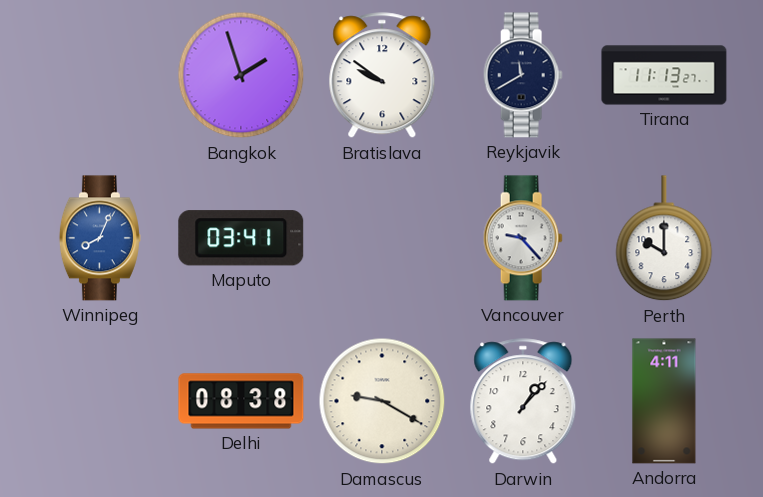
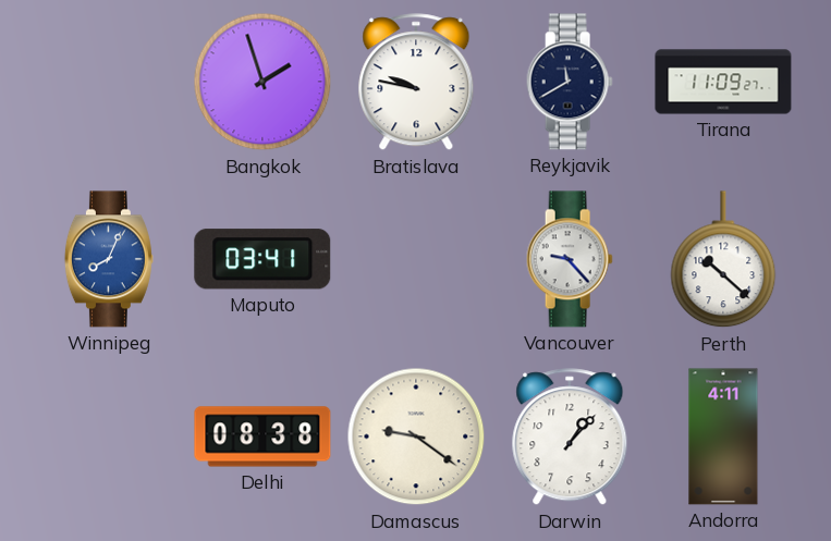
Bratislava: 9:51 -> 9:47 (416, 83)
Tirana: 11:13 -> 11:09 (723, 82)
Perth: 10:00 -> 10:22 (723, 260)
Damascus: 9:20 -> 9:21 (416, 437)
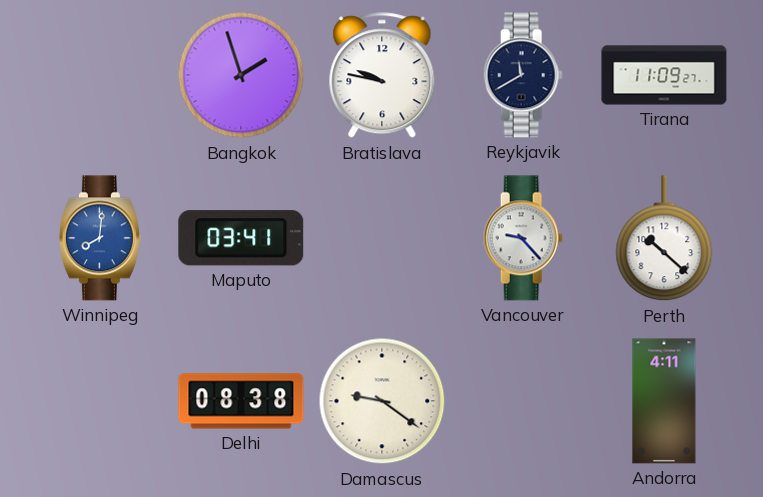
Winnipeg: 8:04 -> 8:01 (100, 238)
Darwin: 1:07 -> none (570, 438)
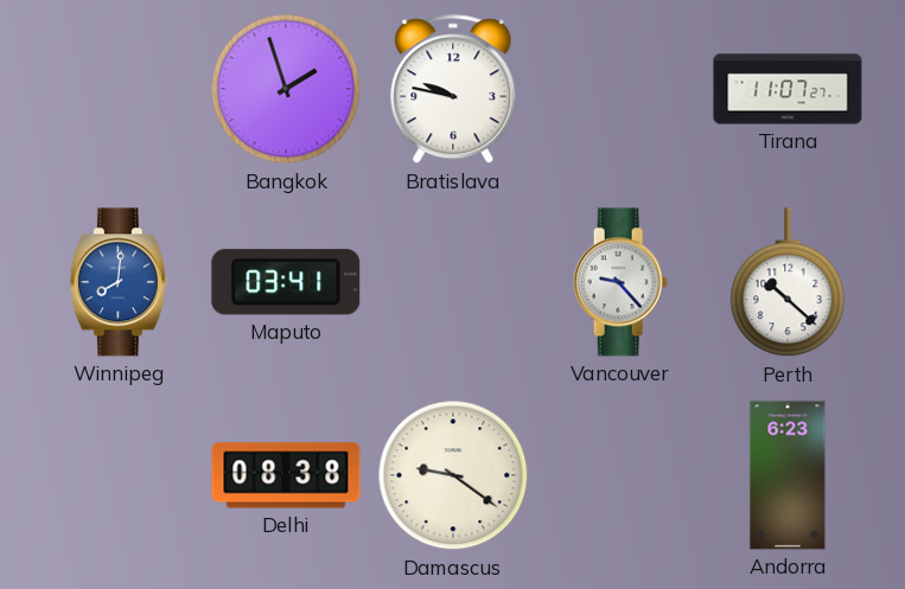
Reykjavik: 11:40 -> none (523, 75)
Tirana: 11:09 -> 11:07 (788, 89)
Andorra: 4:11 -> 6:23 (788, 475)
